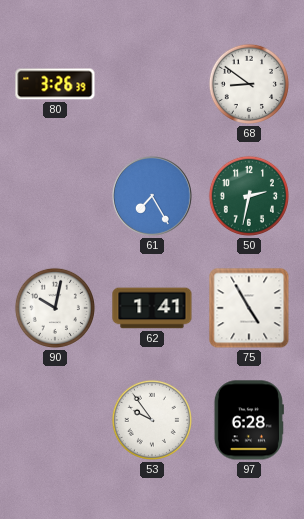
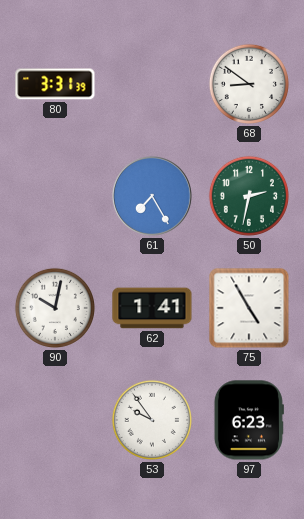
80: 3:26 -> 3:31 (55, 84)
97: 6:28 -> 6:23 (249, 420)
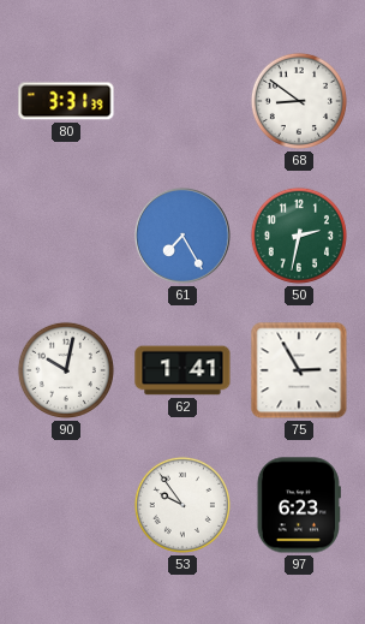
75: 4:55 -> 2:55 (299, 370)
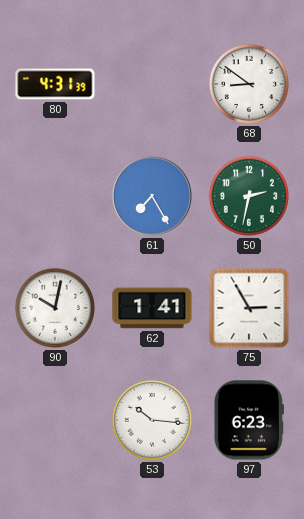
80: 3:31 -> 4:31 (55, 84)
53: 9:54 -> 10:16 (152, 420)
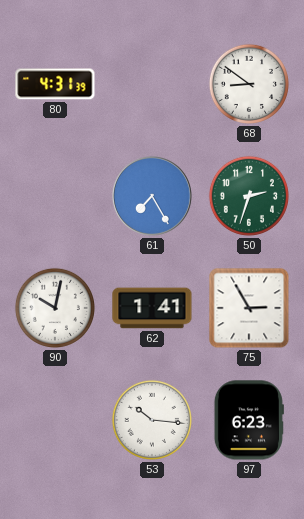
50: 2:32 -> 2:33 (249, 196)
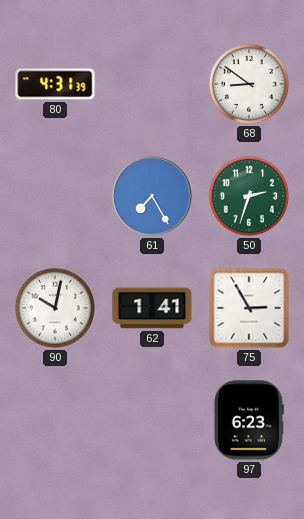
53: 10:16 -> none (152, 420)
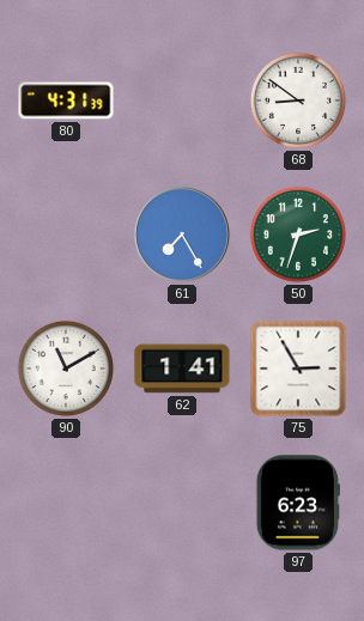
90: 10:02 -> 11:10 (66, 369)
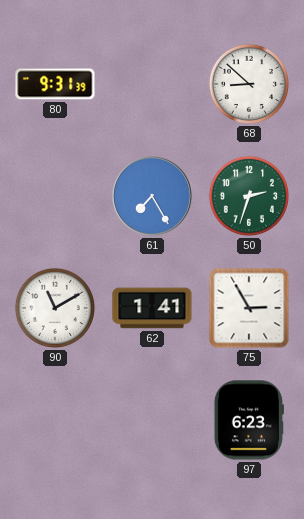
80: 4:31 -> 9:31 (55, 84)
68: 8:51 -> 8:52 (249, 84)
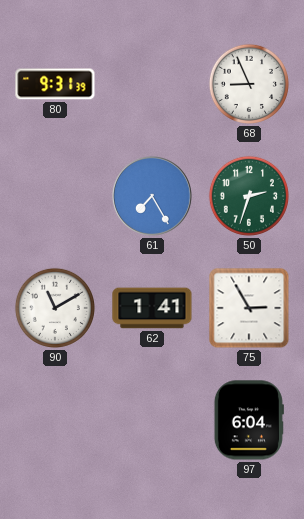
68: 8:52 -> 8:56 (249, 84)
97: 6:23 -> 6:04 (249, 420)
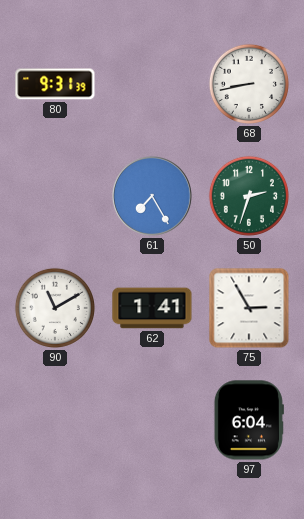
68: 8:56 -> 8:43 (249, 84)
